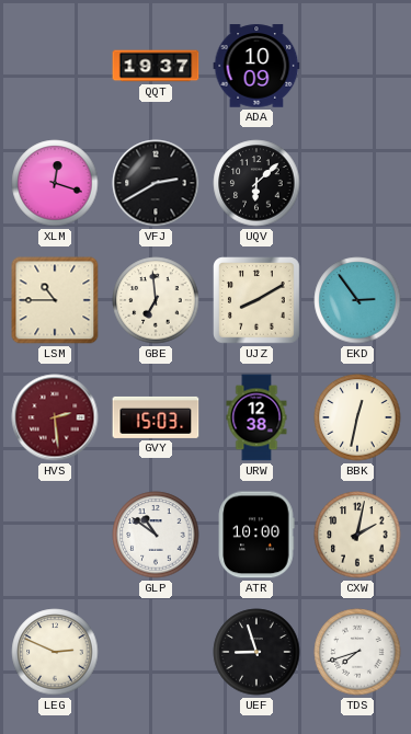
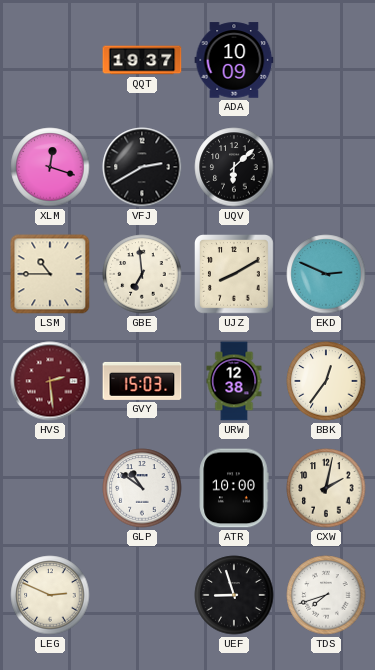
EKD: 2:54 -> 2:49 (326, 274)
BBK: 12:32 -> 12:36 (326, 381)
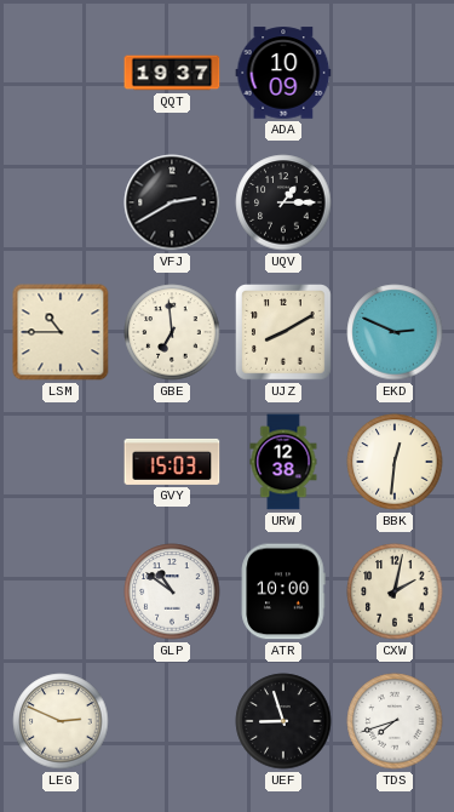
XLM: 12:18 -> none (50, 167)
UQV: 6:08 -> 1:15 (283, 202)
HVS: 2:29 -> none (50, 381)
BBK: 12:36 -> 12:31 (395, 462)
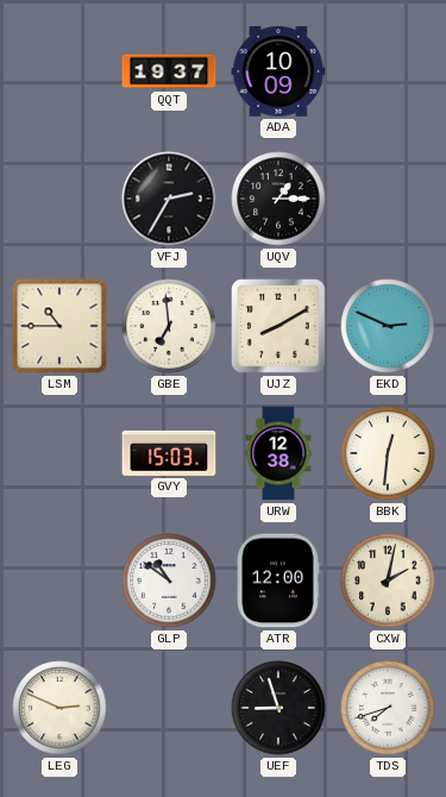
VFJ: 2:40 -> 2:35 (169, 199)
ATR: 10:00 -> 12:00 (278, 581)
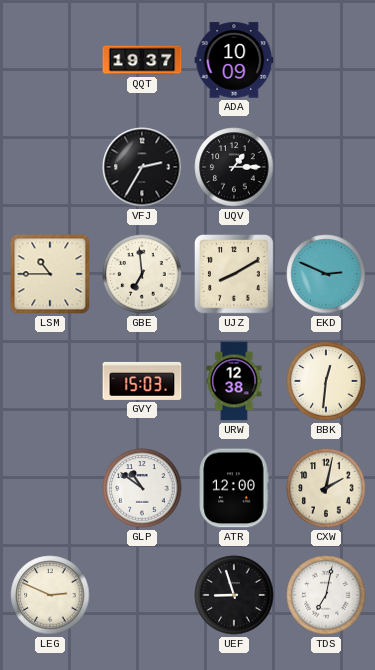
TDS: 7:42 -> 7:02 (326, 595)
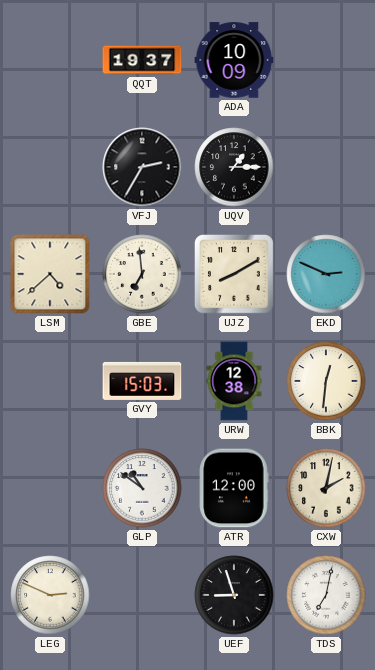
LSM: 10:45 -> 4:38 (50, 274)
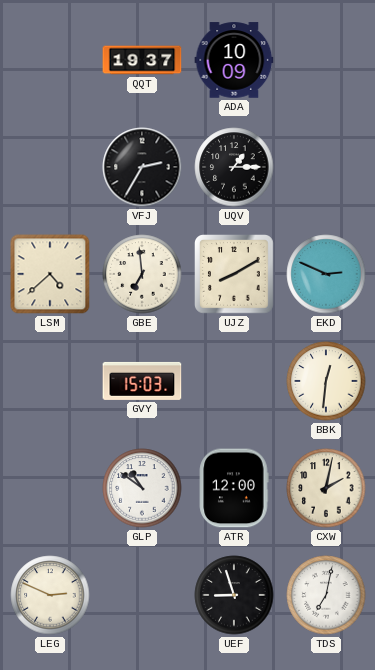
URW: 12:38 -> none (234, 381)
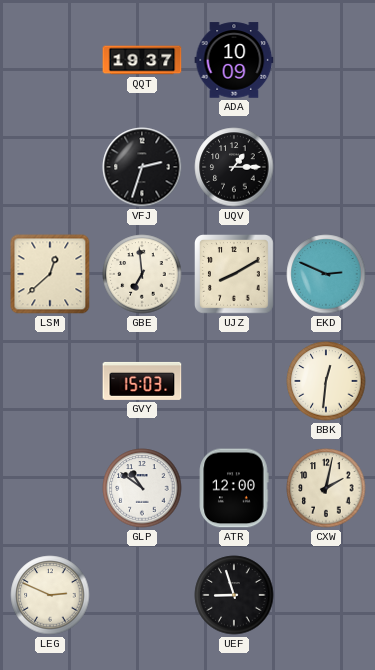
VFJ: 2:35 -> 2:33 (142, 167)
LSM: 4:38 -> 12:38 (50, 274)
TDS: 7:02 -> none (326, 595)
